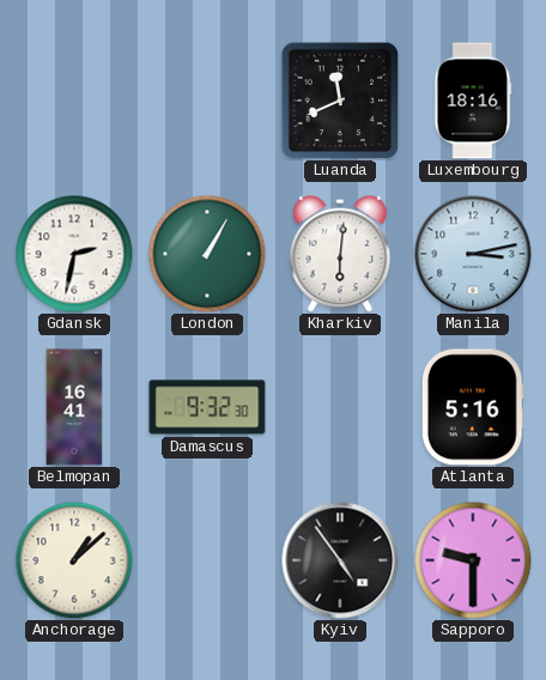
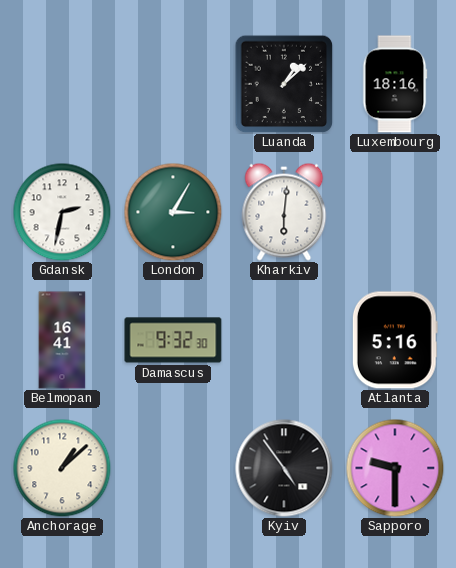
Luanda: 11:41 -> 1:08 (284, 84)
London: 1:05 -> 3:05 (173, 212)
Manila: 3:13 -> none (473, 254)
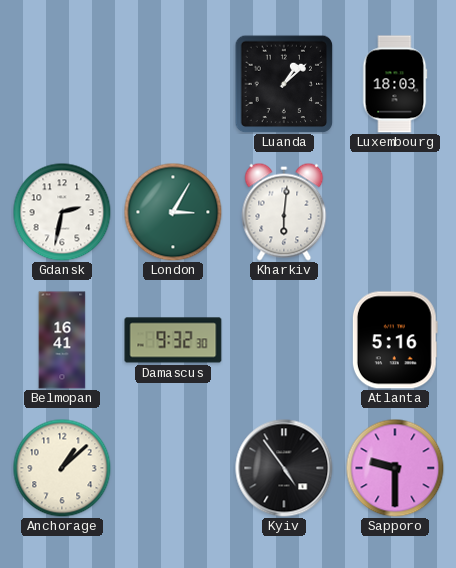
Luxembourg: 18:16 -> 18:03 (395, 84)
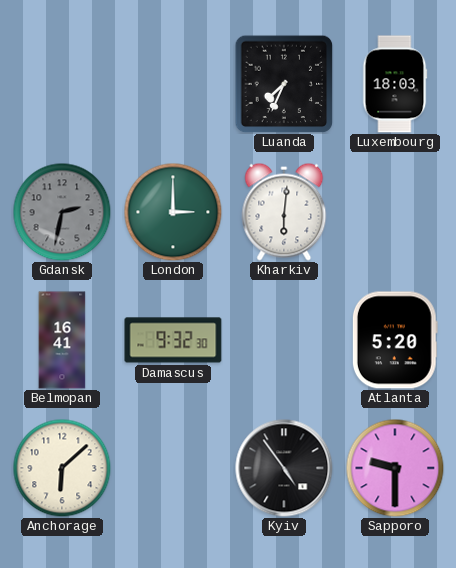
Luanda: 1:08 -> 7:34 (284, 84)
Gdansk dial: white -> grey (62, 212)
London: 3:05 -> 3:00 (173, 212)
Atlanta: 5:16 -> 5:20 (395, 340)
Anchorage: 1:08 -> 6:08 (62, 468)
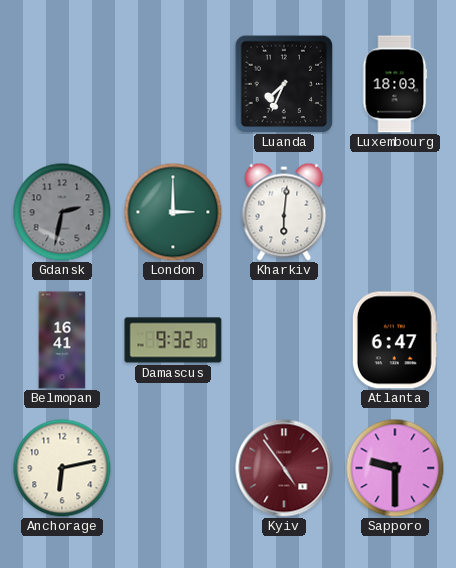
Atlanta: 5:20 -> 6:47 (395, 340)
Anchorage: 6:08 -> 6:13 (62, 468)
Kyiv dial: black -> burgundy (284, 468)
